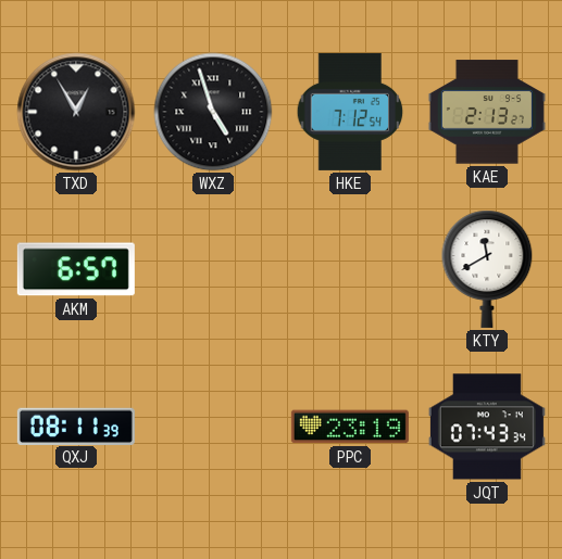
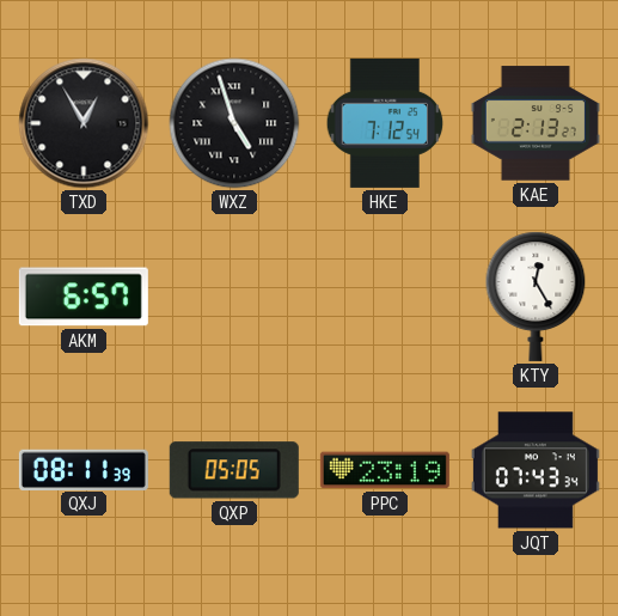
KTY: 11:40 -> 12:25 (536, 297)
QXP: none -> 05:05 (234, 470)
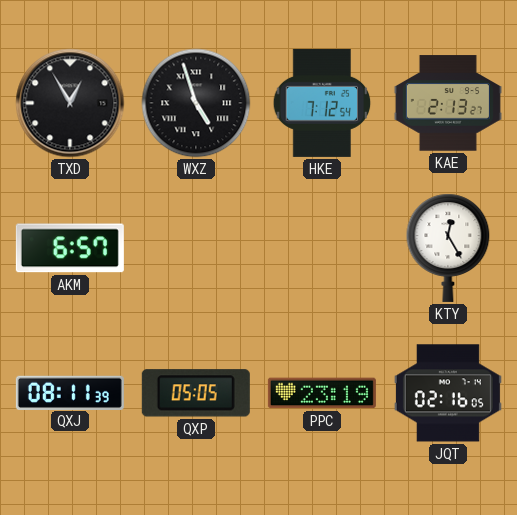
JQT: 07:43 -> 02:16 (448, 393)
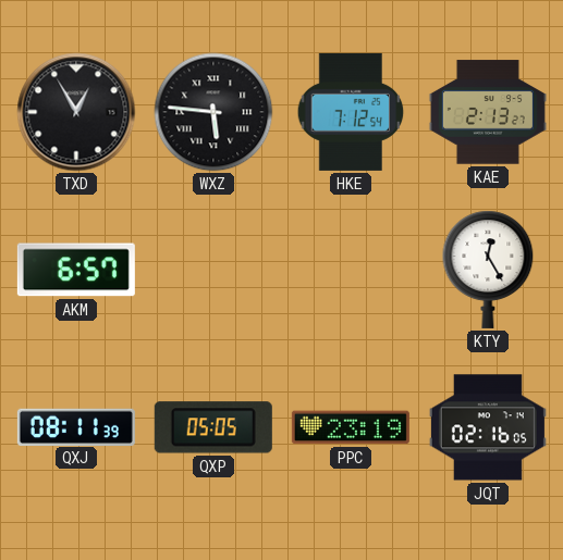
WXZ: 4:57 -> 5:46 (213, 112)
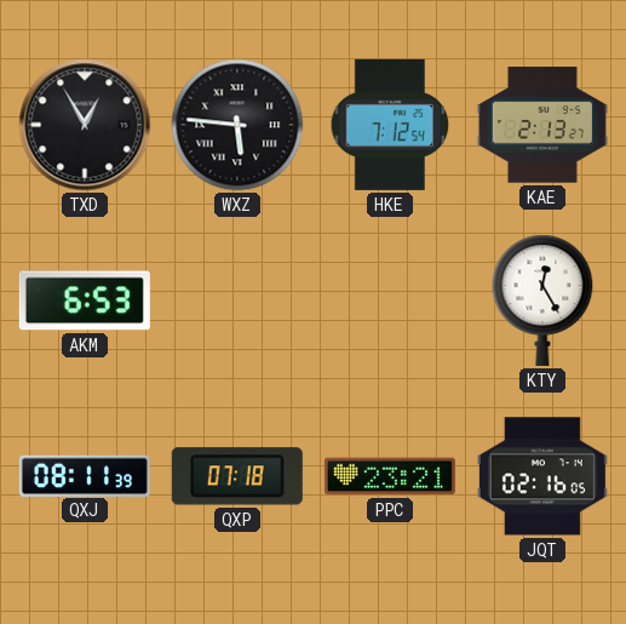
AKM: 6:57 -> 6:53 (85, 300)
QXP: 05:05 -> 07:18 (237, 476)
PPC: 23:19 -> 23:21 (390, 476)
